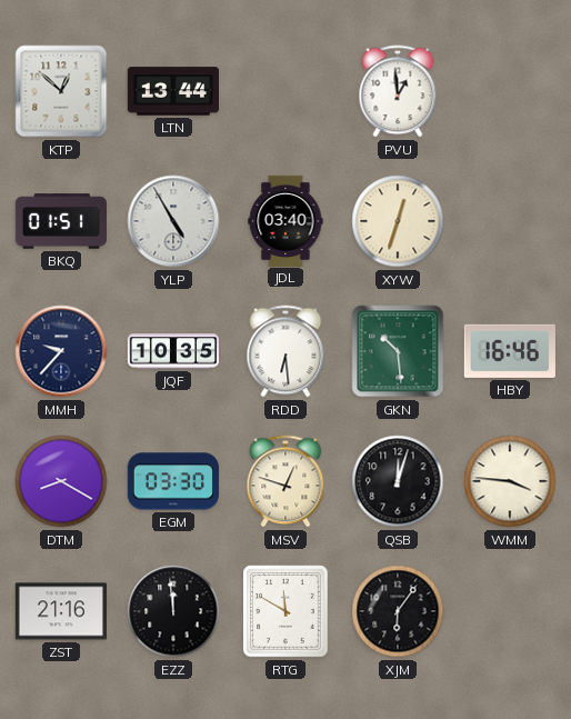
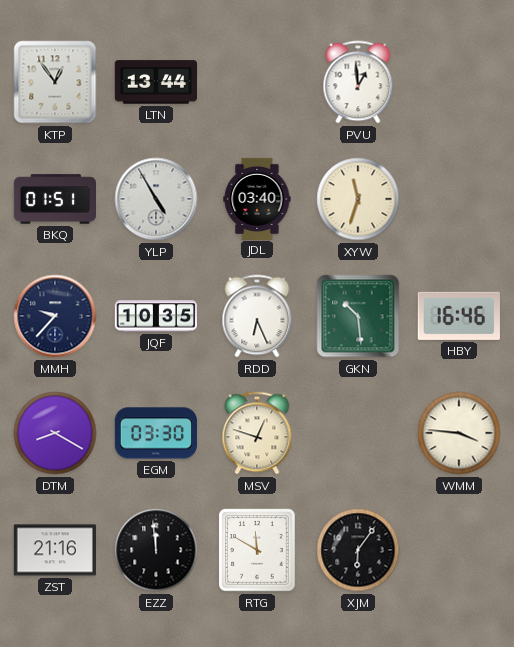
KTP: 12:52 -> 12:54 (55, 82)
XYW: 12:33 -> 11:33 (358, 199)
RDD: 6:29 -> 6:26 (257, 316)
QSB: 12:03 -> none (398, 481)
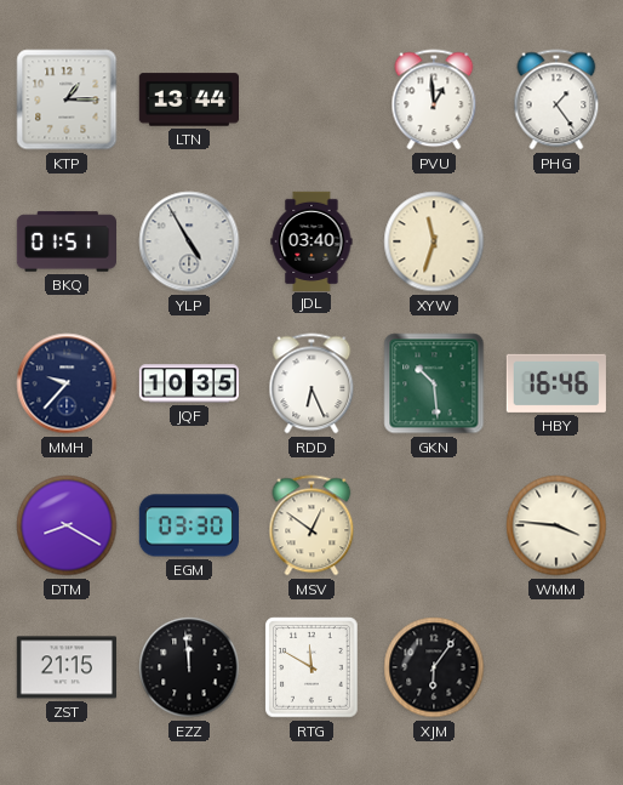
KTP: 12:54 -> 1:15 (67, 99)
PHG: none -> 1:24 (556, 99)
MSV: 12:48 -> 12:51 (311, 525)
ZST: 21:16 -> 21:15 (65, 667)
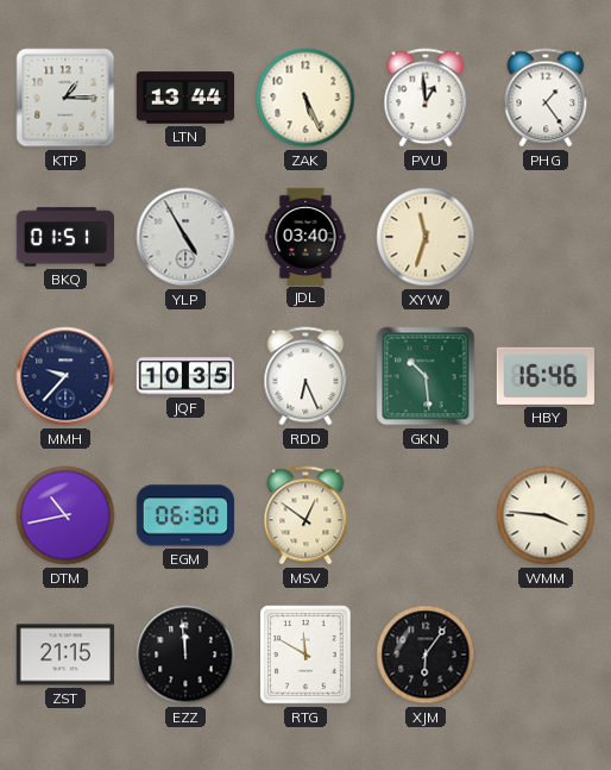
ZAK: none -> 5:26 (305, 98)
DTM: 8:20 -> 10:43 (65, 515)
EGM: 03:30 -> 06:30 (185, 515)
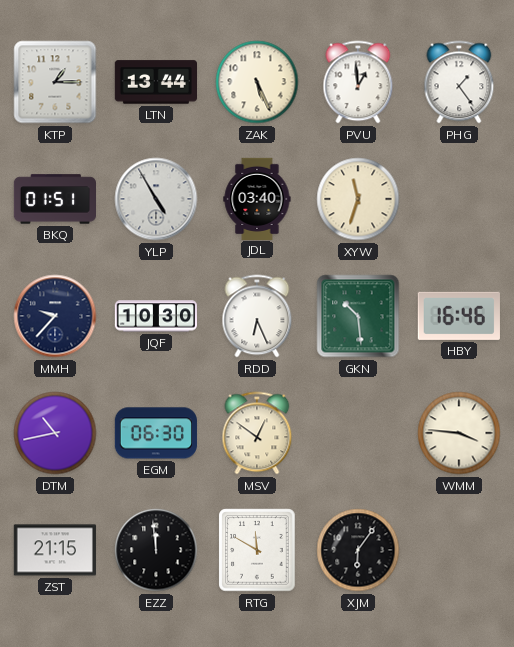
JQF: 10:35 -> 10:30 (155, 316)
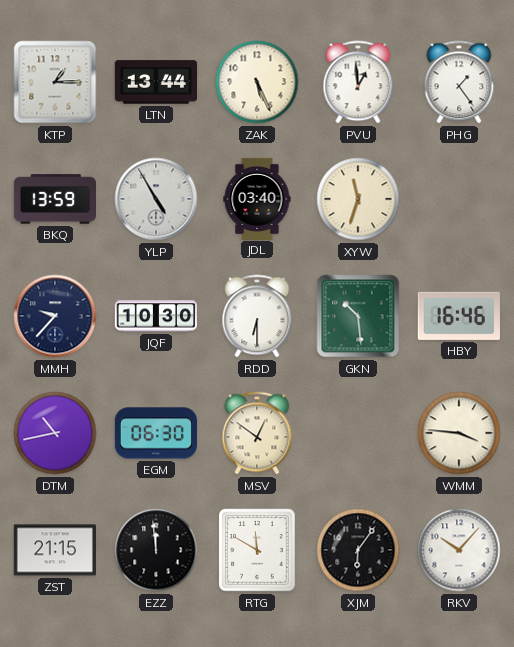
BKQ: 01:51 -> 13:59 (54, 199)
RDD: 6:26 -> 6:30 (257, 316)
RKV: none -> 10:07 (459, 550)
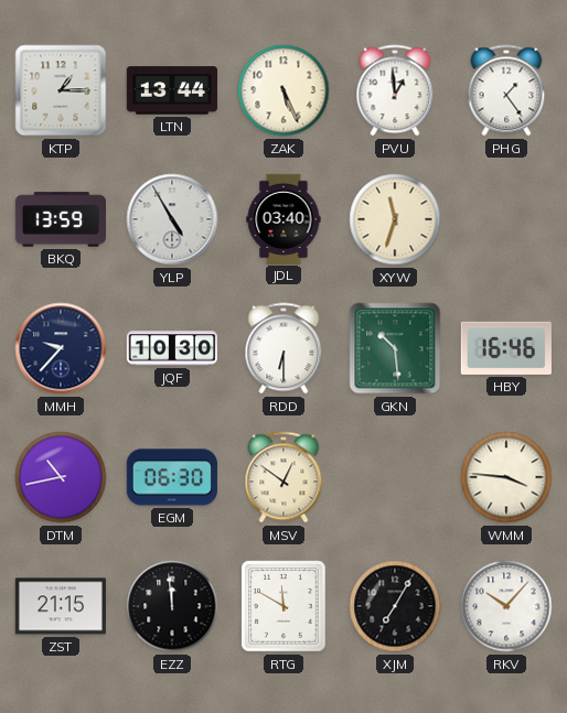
XJM: 6:06 -> 7:05 (395, 606)
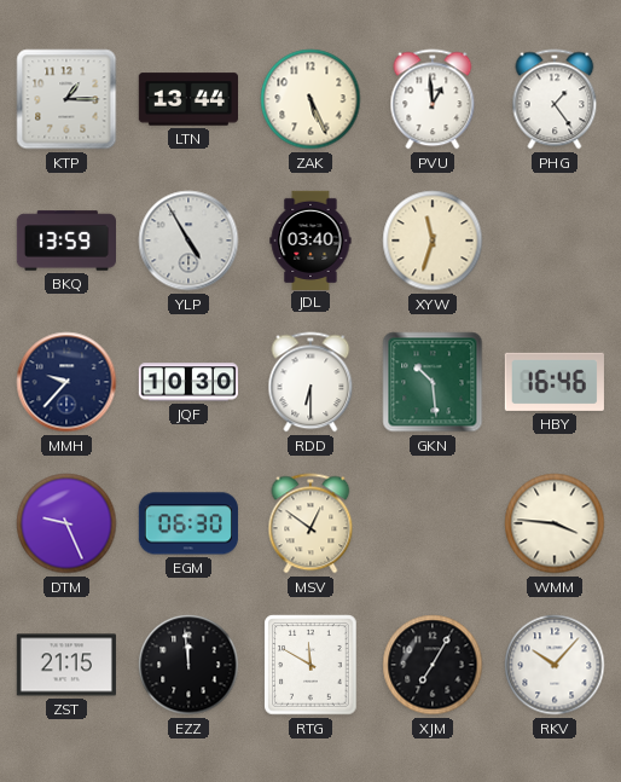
DTM: 10:43 -> 9:26 (66, 523)
